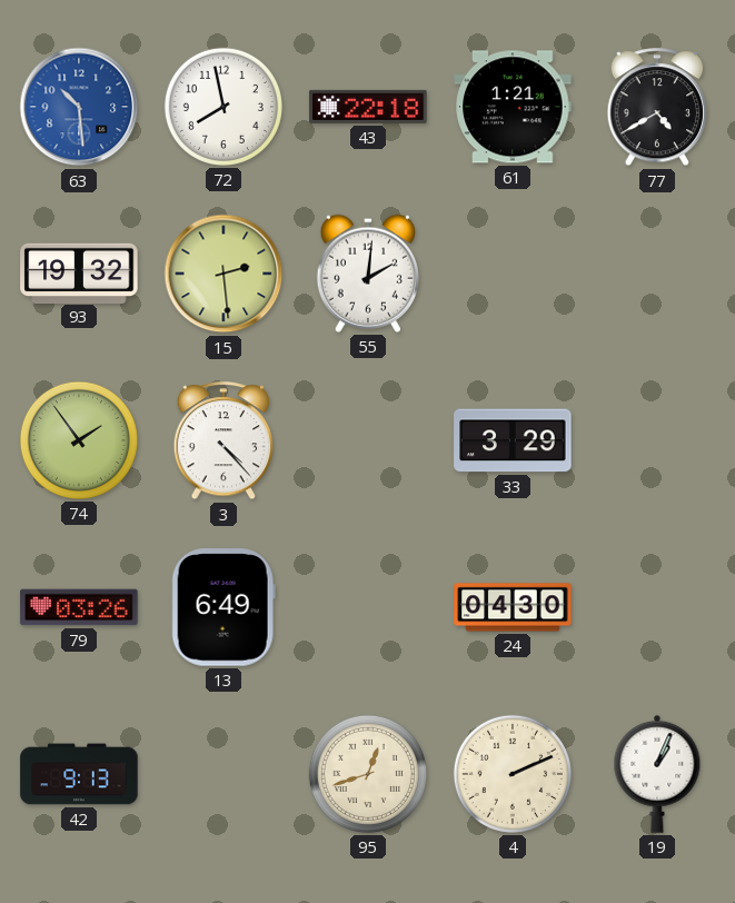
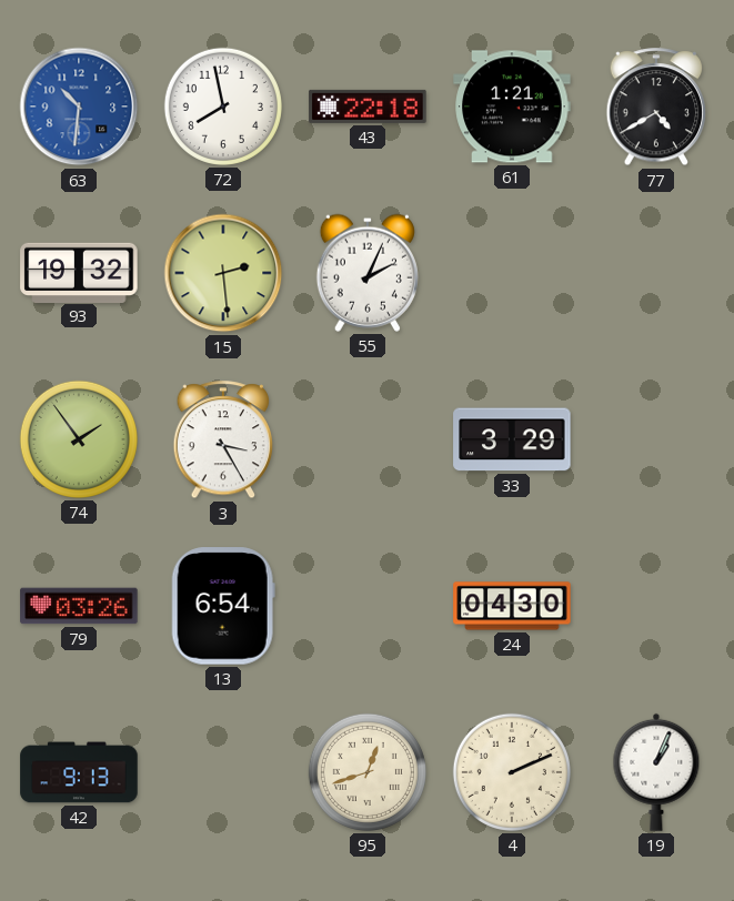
63: 10:29 -> 10:31 (79, 107)
55: 2:01 -> 2:04 (368, 273)
3: 4:23 -> 3:25 (223, 441)
13: 6:49 -> 6:54 (223, 606)
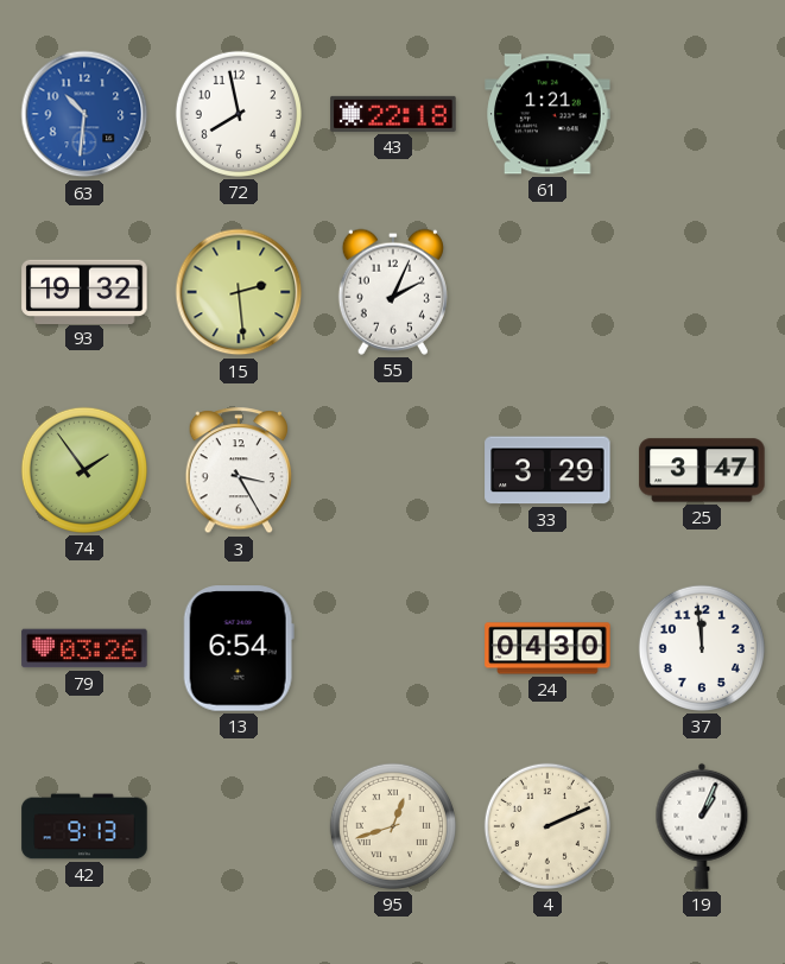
77: 4:40 -> none (656, 108)
25: none -> 3:47 (702, 470)
37: none -> 11:59 (702, 648)
